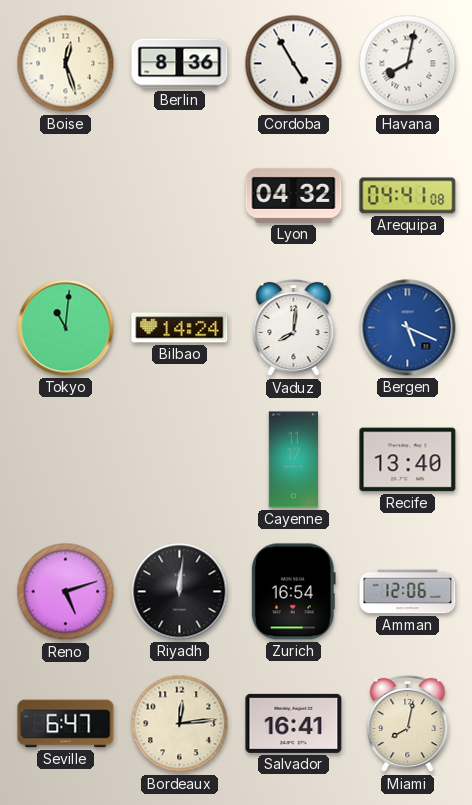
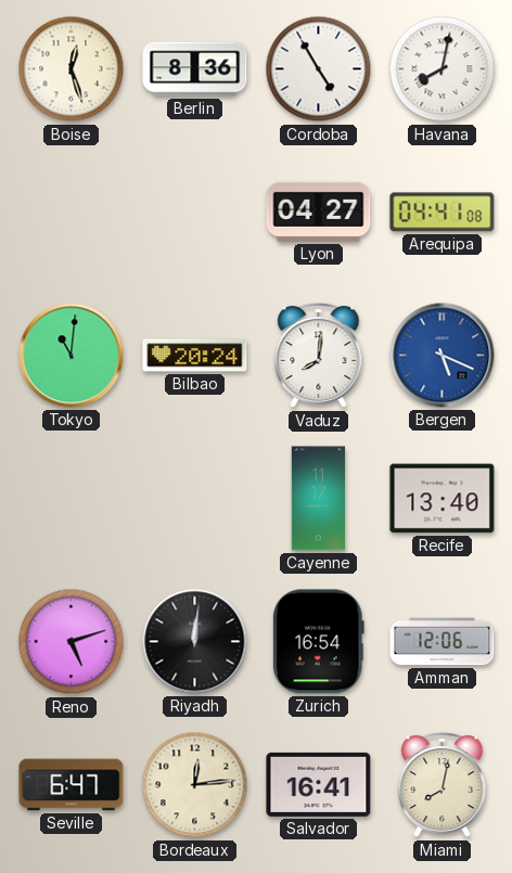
Lyon: 04:32 -> 04:27 (319, 211)
Bilbao: 14:24 -> 20:24 (195, 356)
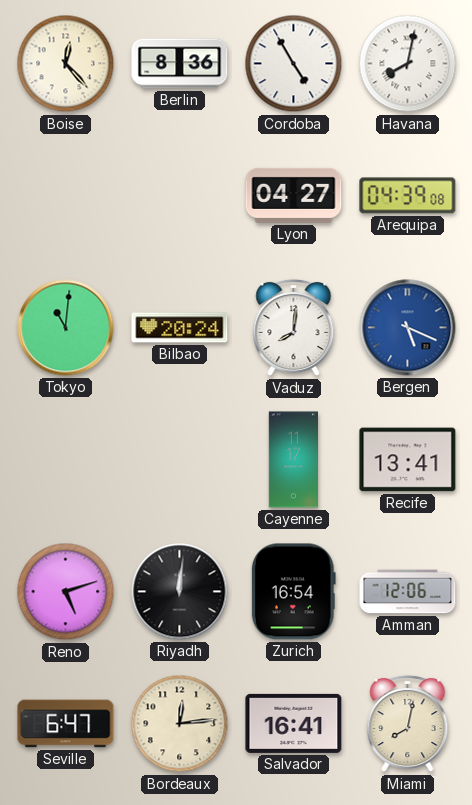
Boise: 12:27 -> 12:23 (66, 64)
Arequipa: 04:41 -> 04:39 (408, 196)
Recife: 13:40 -> 13:41 (408, 460)
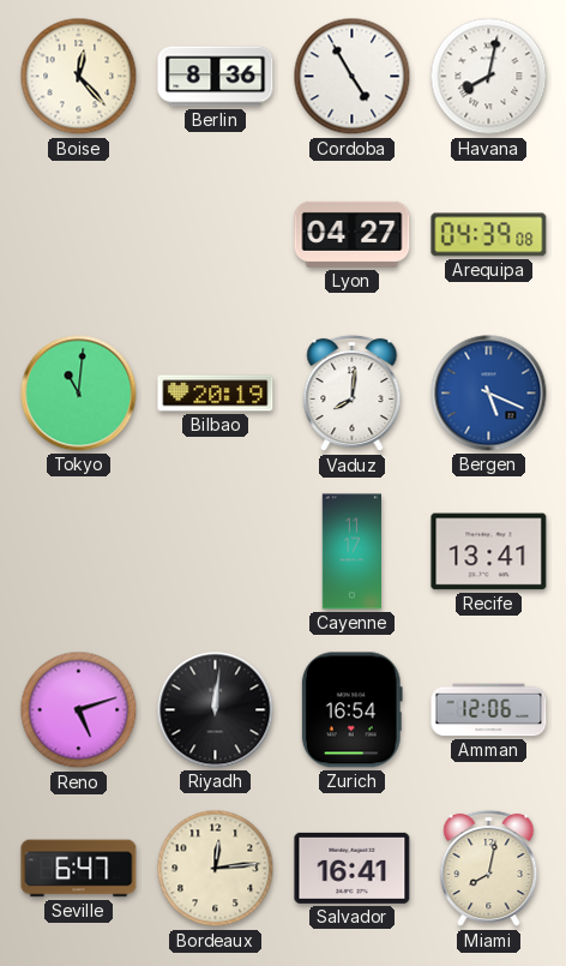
Bilbao: 20:24 -> 20:19 (216, 394)
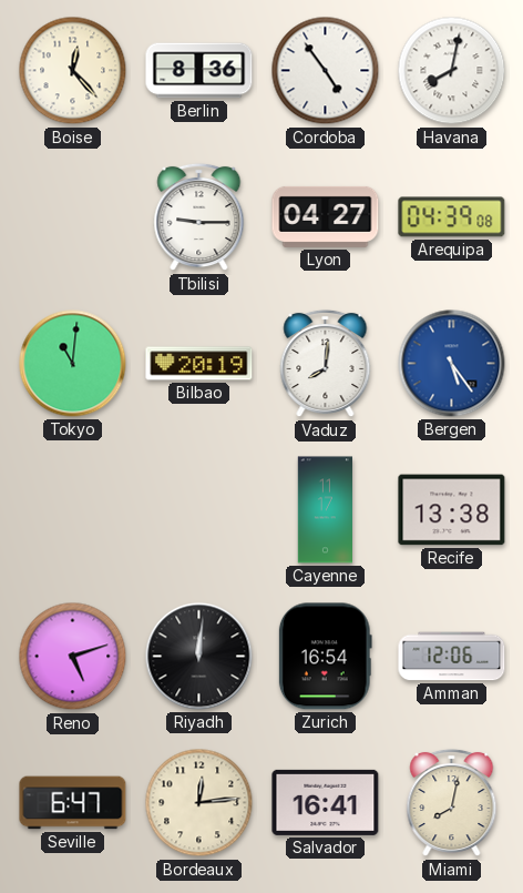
Cordoba: 4:55 -> 4:54 (326, 71)
Tbilisi: none -> 9:15 (199, 217)
Bergen: 5:19 -> 5:24 (452, 364)
Recife: 13:41 -> 13:38 (452, 510)
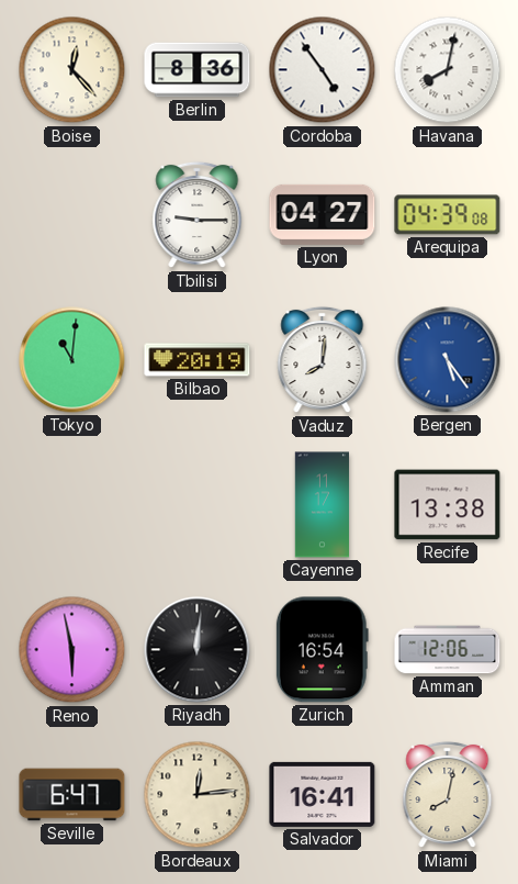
Reno: 5:12 -> 5:58 (72, 650)
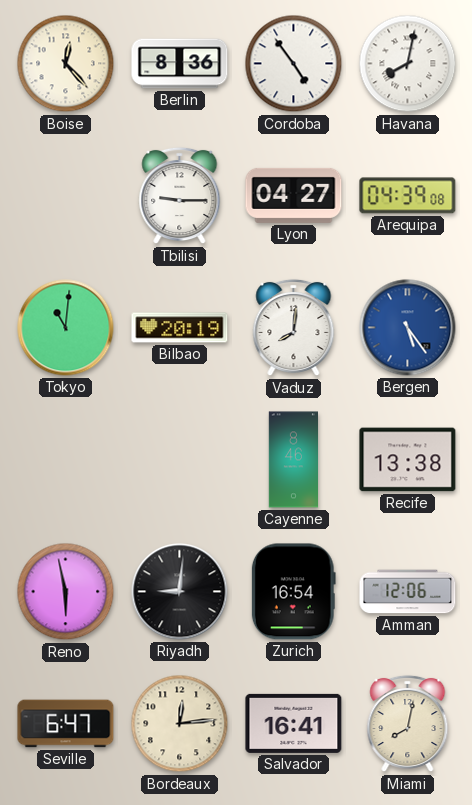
Cayenne: 11:17 -> 8:46 (293, 460)
Riyadh: 12:01 -> 9:01 (180, 592)
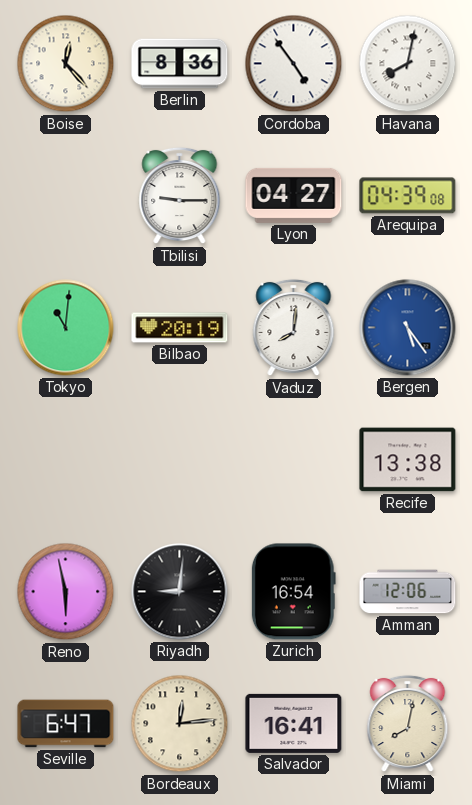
Cayenne: 8:46 -> none (293, 460)
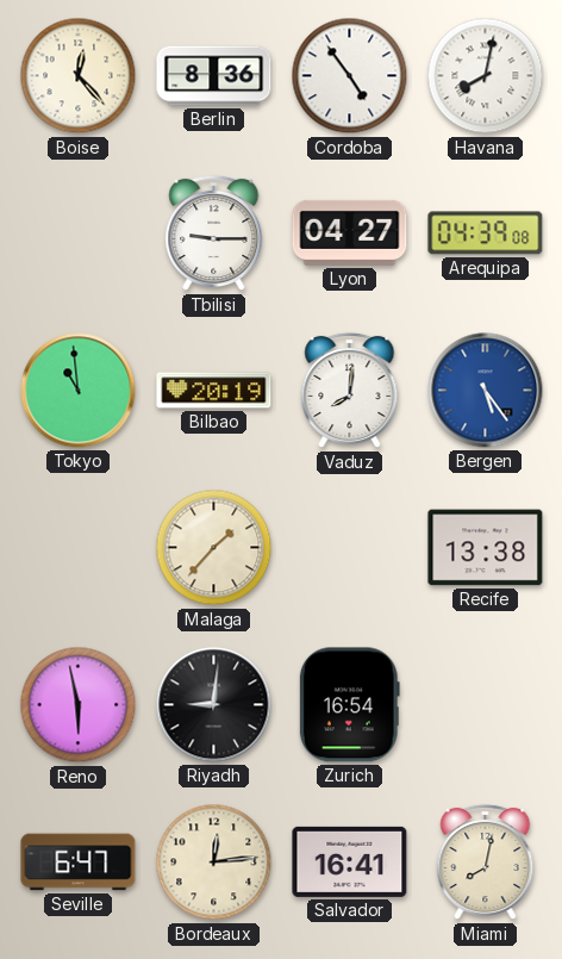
Tokyo: 11:01 -> 10:59 (79, 391)
Malaga: none -> 1:37 (214, 548)
Amman: 12:06 -> none (408, 592)
